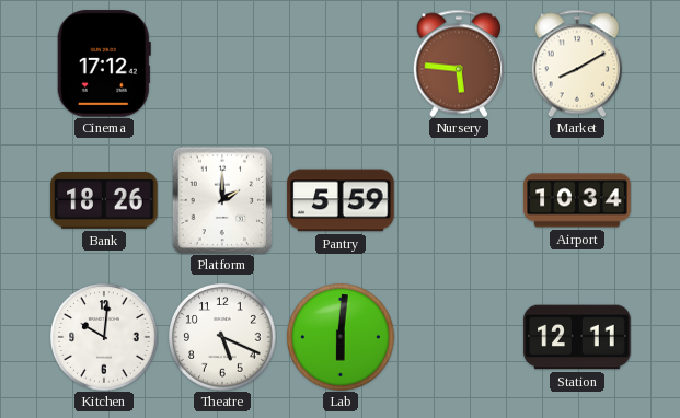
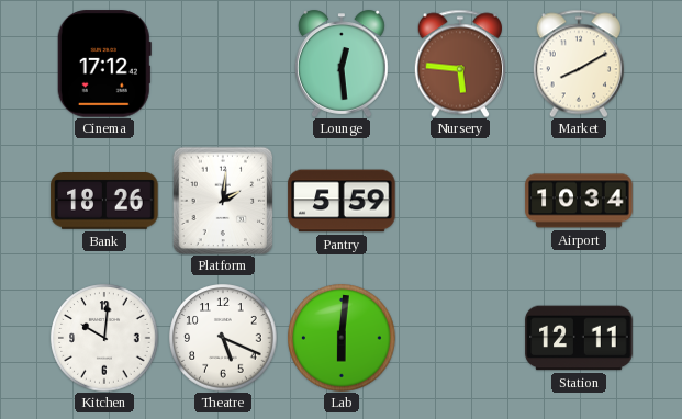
Lounge: none -> 12:29 (342, 64)
Platform: 2:00 -> 2:01 (223, 201)
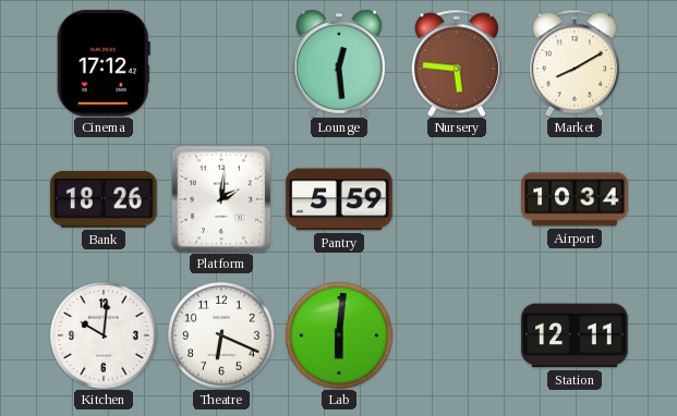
Theatre: 5:19 -> 6:19 (221, 335)
